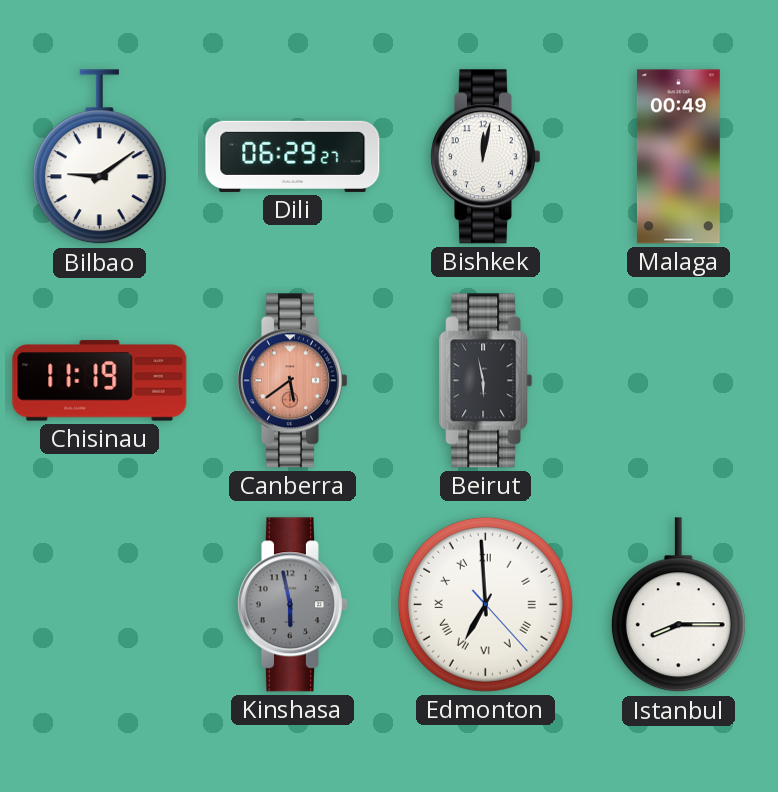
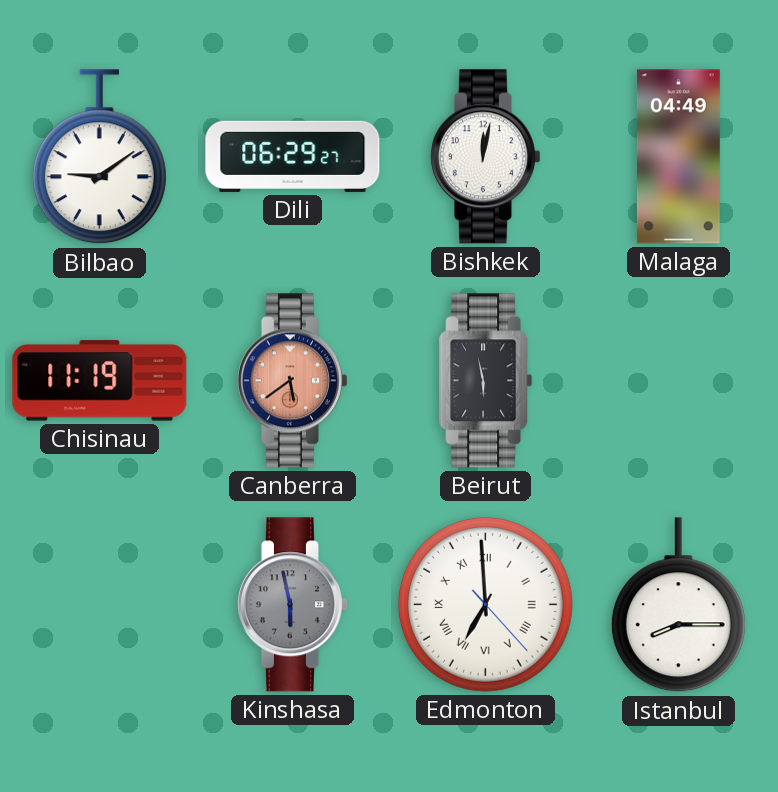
Malaga: 00:49 -> 04:49 (678, 157)
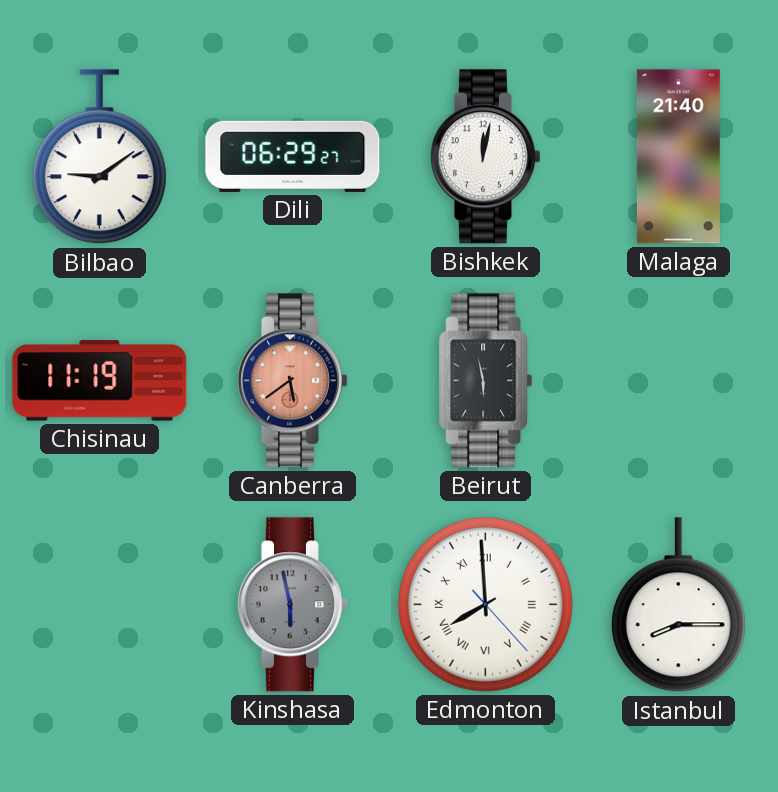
Malaga: 04:49 -> 21:40 (678, 157)
Edmonton: 6:59 -> 7:59 (485, 604)
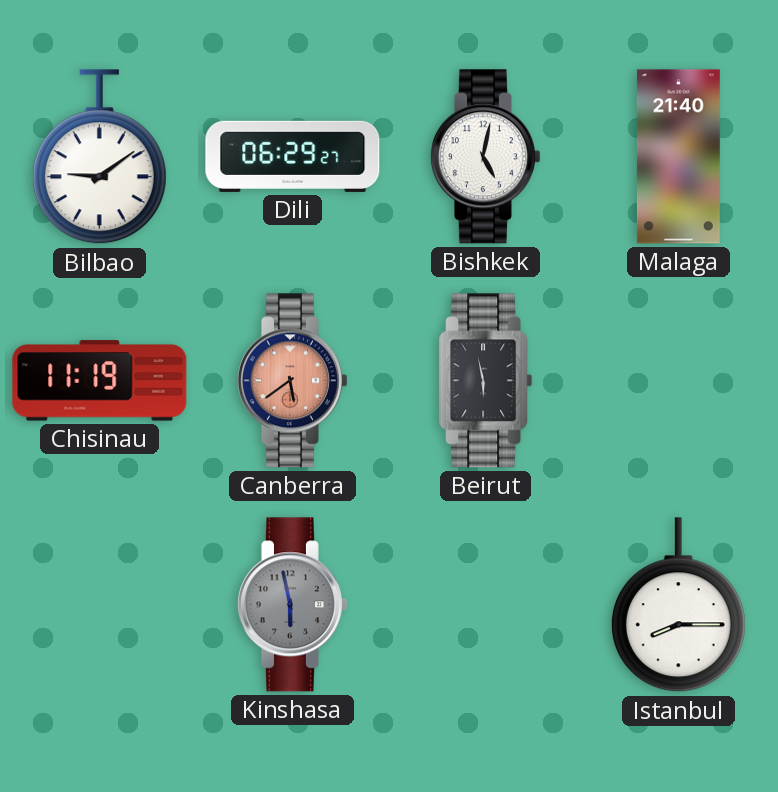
Bishkek: 12:02 -> 5:02 (485, 157)
Edmonton: 7:59 -> none (485, 604)
